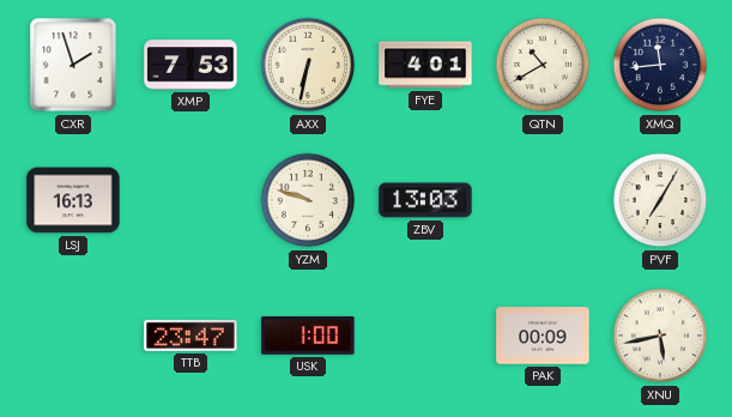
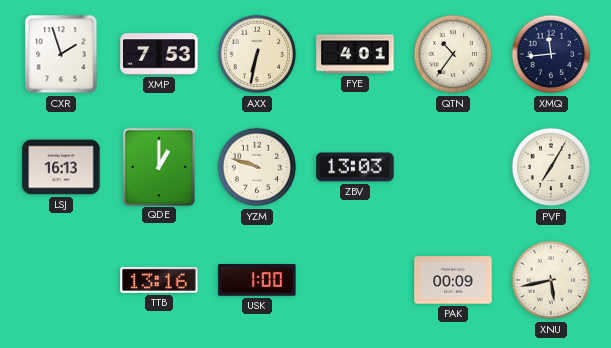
QTN: 10:40 -> 10:36 (453, 54)
QDE: none -> 1:00 (158, 166)
TTB: 23:47 -> 13:16 (159, 280)
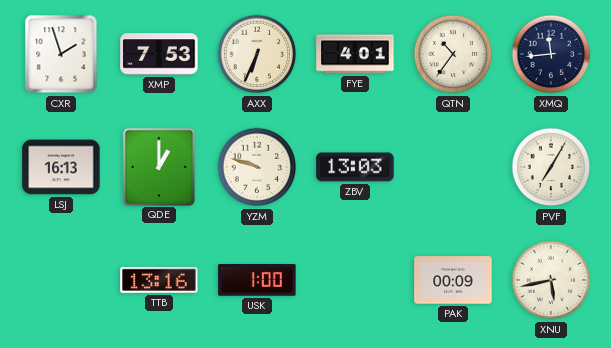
AXX: 6:32 -> 6:34 (257, 54)
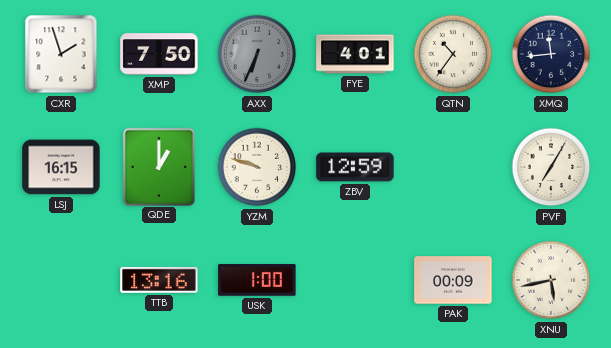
XMP: 7:53 -> 7:50 (159, 54)
AXX dial: cream -> grey (257, 54)
LSJ: 16:13 -> 16:15 (61, 167)
ZBV: 13:03 -> 12:59 (355, 167)
